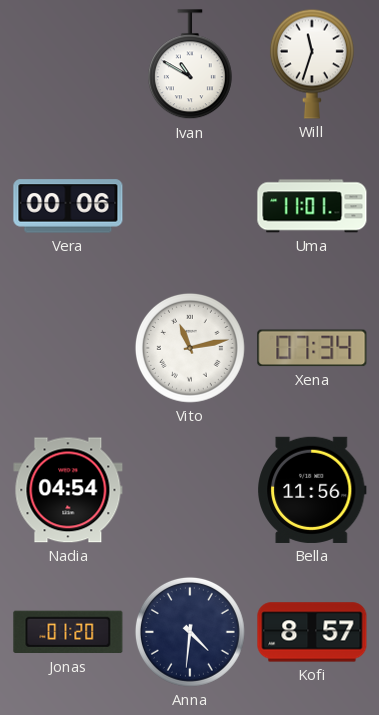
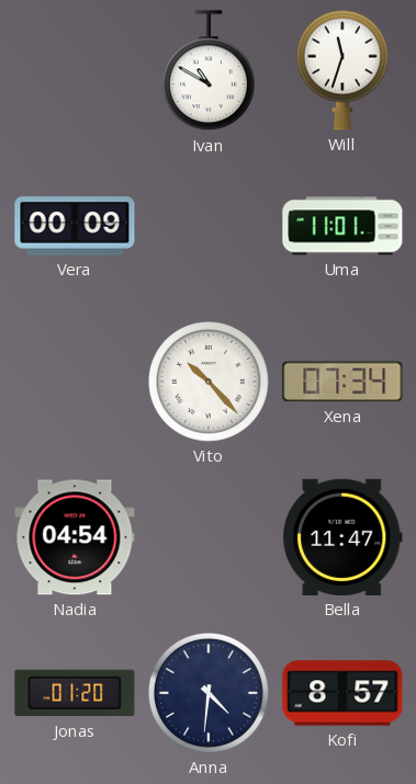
Vera: 00:06 -> 00:09 (75, 226)
Vito: 11:13 -> 10:23 (209, 382)
Bella: 11:56 -> 11:47 (342, 537)
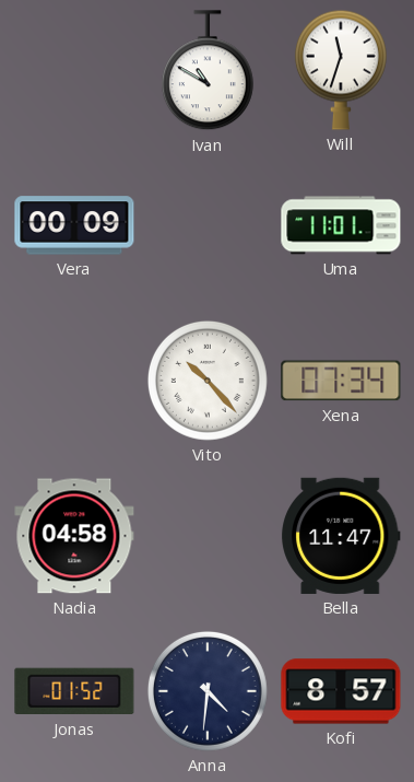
Nadia: 04:54 -> 04:58 (74, 536)
Jonas: 01:20 -> 01:52 (74, 691)
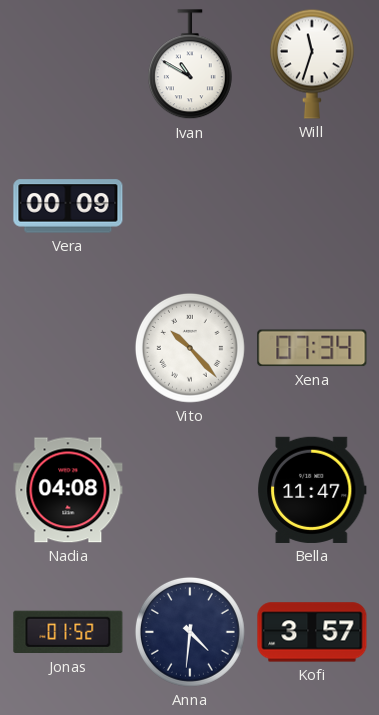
Uma: 11:01 -> none (341, 225)
Nadia: 04:58 -> 04:08 (68, 490)
Kofi: 8:57 -> 3:57 (312, 632)
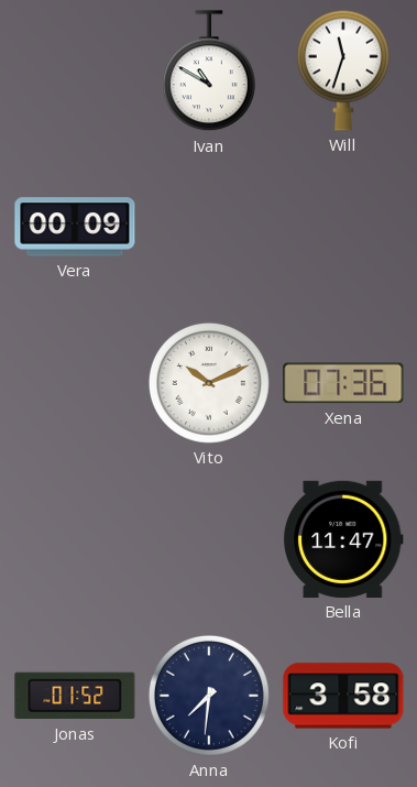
Vito: 10:23 -> 10:11 (209, 383)
Xena: 07:34 -> 07:36 (343, 383)
Nadia: 04:08 -> none (68, 490)
Anna: 4:31 -> 7:31 (209, 696)
Kofi: 3:57 -> 3:58 (343, 696)
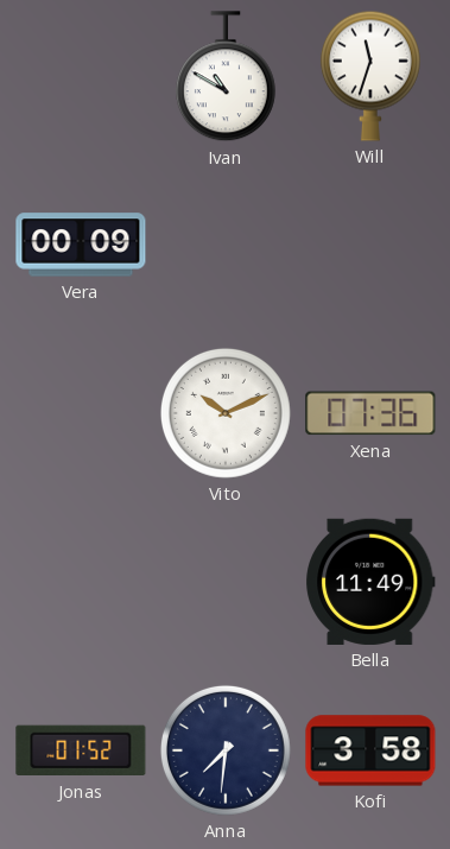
Bella: 11:47 -> 11:49 (370, 582)
